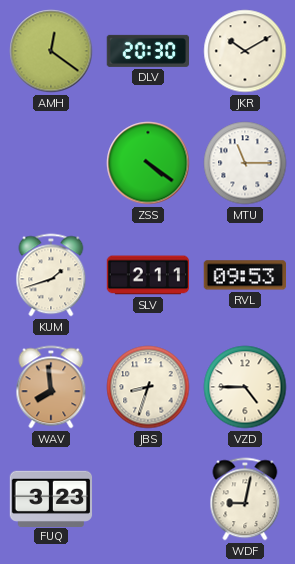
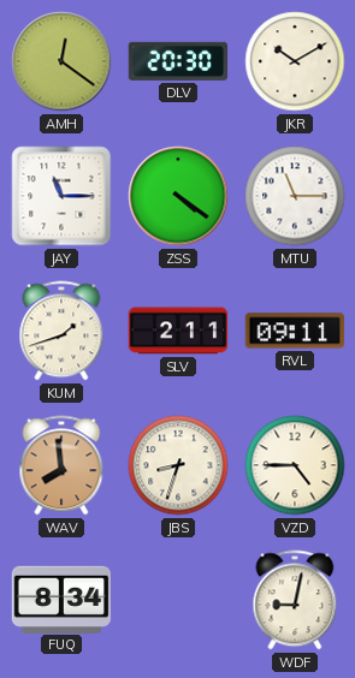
JAY: none -> 11:15 (61, 196)
RVL: 09:53 -> 09:11 (294, 331)
FUQ: 3:23 -> 8:34 (61, 599)
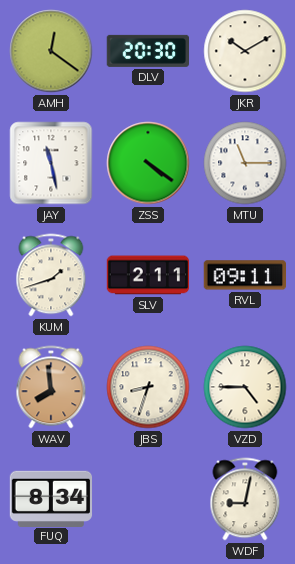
JAY: 11:15 -> 11:28 (51, 163)
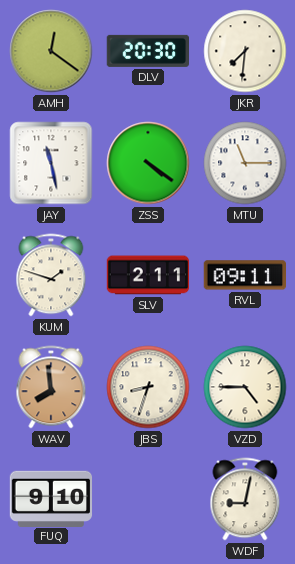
JKR: 10:10 -> 7:31 (245, 51)
KUM: 1:42 -> 1:48 (51, 275)
FUQ: 8:34 -> 9:10 (51, 498)
